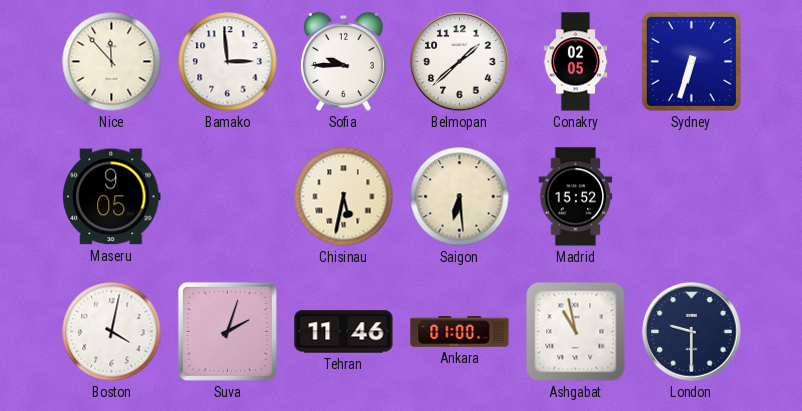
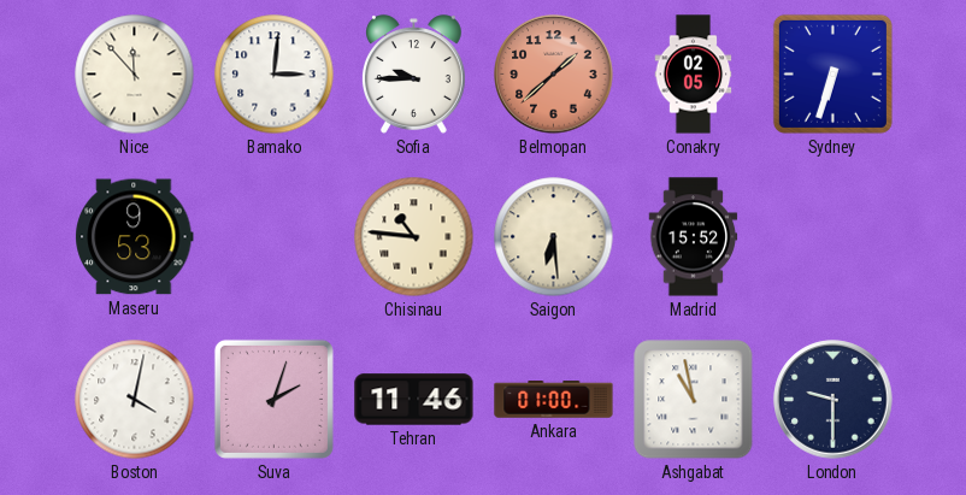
Bamako: 2:59 -> 3:01 (275, 75)
Belmopan dial: white -> salmon (554, 75)
Maseru: 9:05 -> 9:53 (135, 237)
Chisinau: 5:32 -> 10:46 (414, 237)
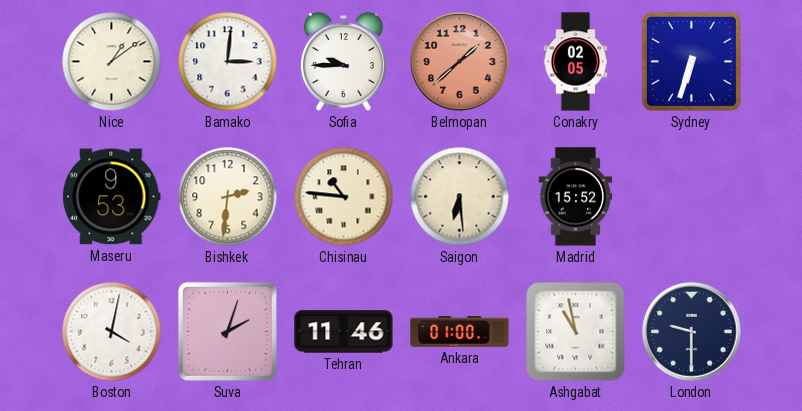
Nice: 11:53 -> 1:09 (112, 62)
Bishkek: none -> 2:31 (228, 197)
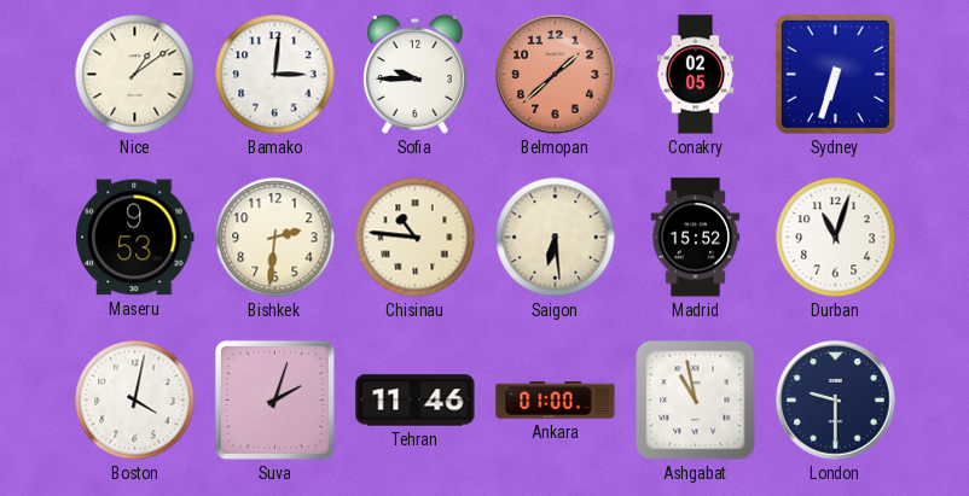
Durban: none -> 11:03 (836, 238)
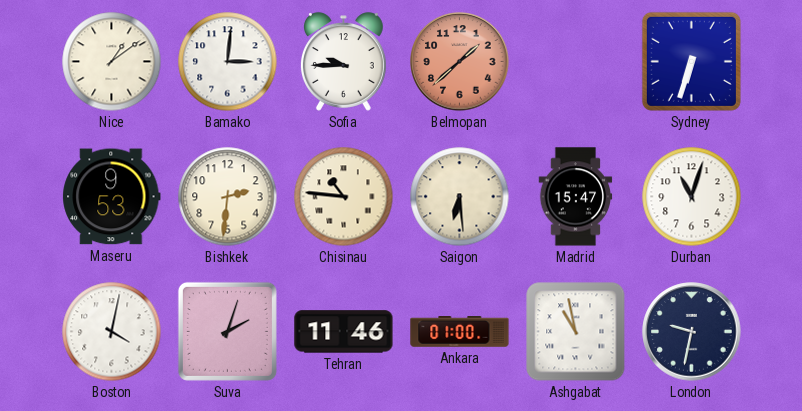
Conakry: 02:05 -> none (696, 75)
Madrid: 15:52 -> 15:47 (576, 197)
London: 9:30 -> 9:32 (692, 332)
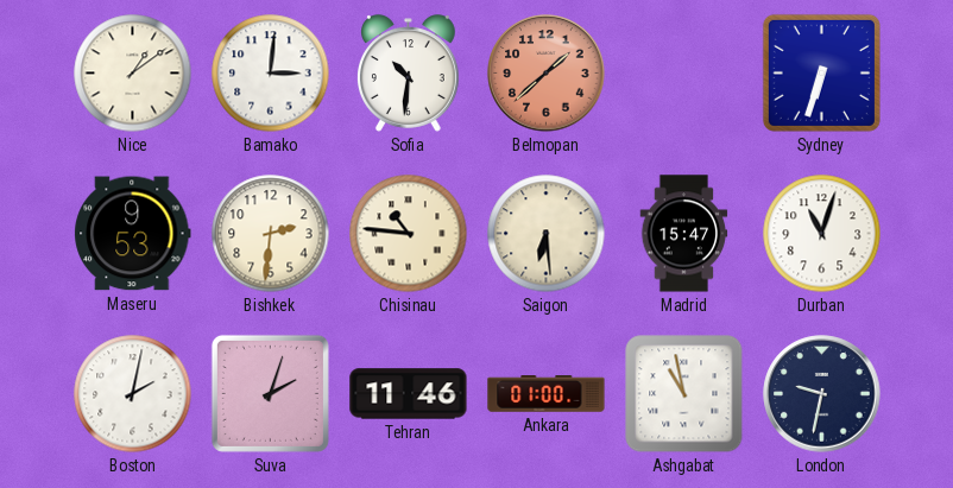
Sofia: 9:45 -> 10:31 (408, 74)
Boston: 4:02 -> 2:02 (133, 394)
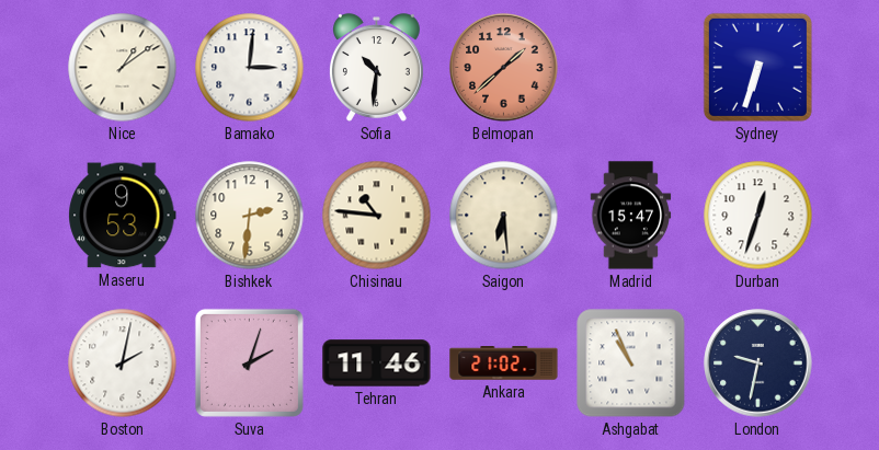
Durban: 11:03 -> 12:33 (758, 216)
Ankara: 01:00 -> 21:02 (504, 364)
Ashgabat: 10:58 -> 10:56 (631, 364)
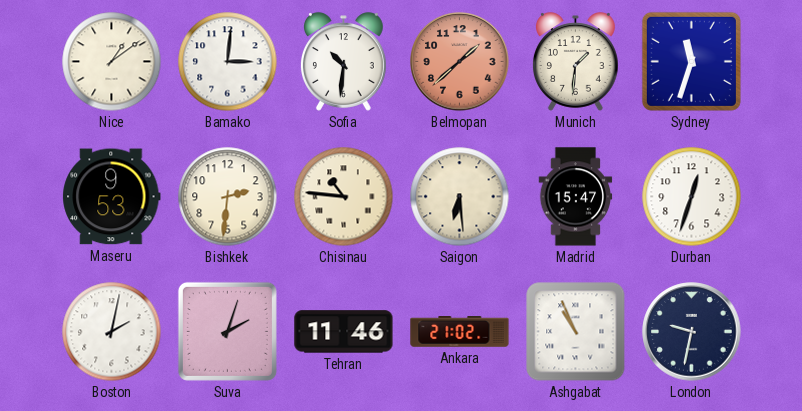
Munich: none -> 1:31 (575, 62)
Sydney: 6:33 -> 11:33 (691, 61)
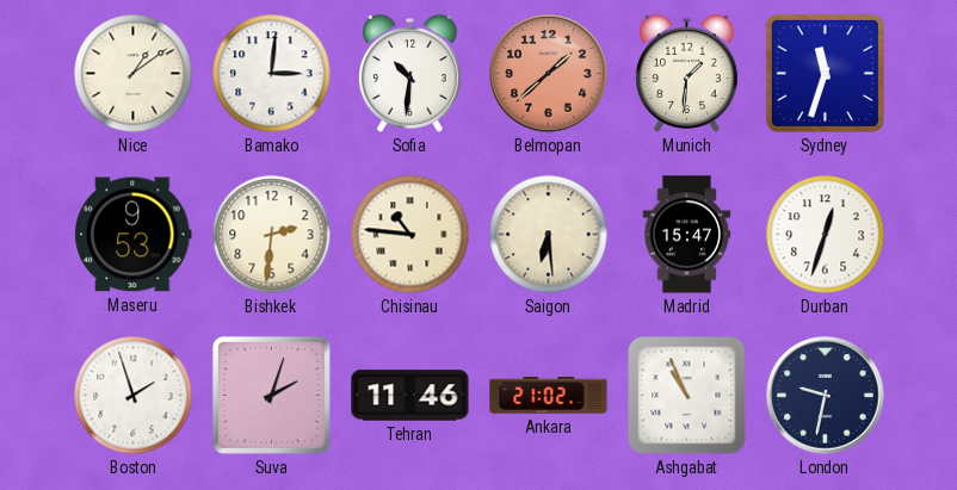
Boston: 2:02 -> 1:57 (134, 396)
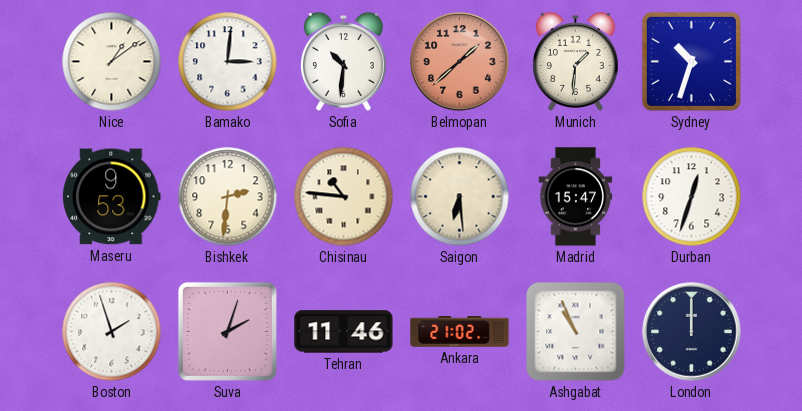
Sydney: 11:33 -> 10:33 (691, 61)
London: 9:32 -> 12:00 (692, 332)
